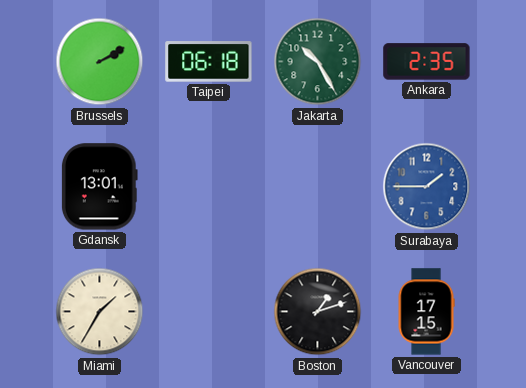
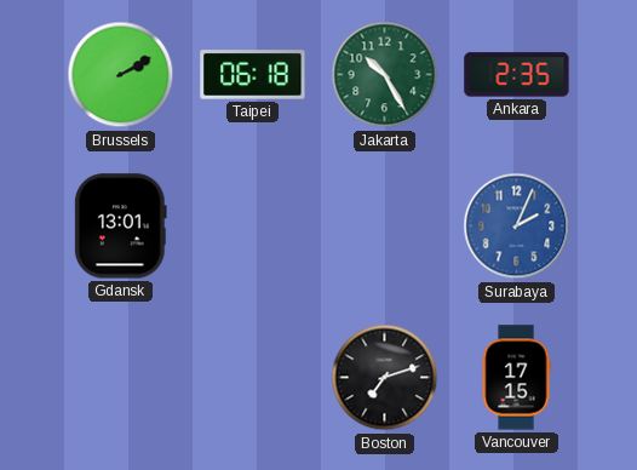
Surabaya: 1:45 -> 2:04 (517, 227)
Miami: 1:35 -> none (100, 312)
Boston: 1:12 -> 7:12 (385, 378)
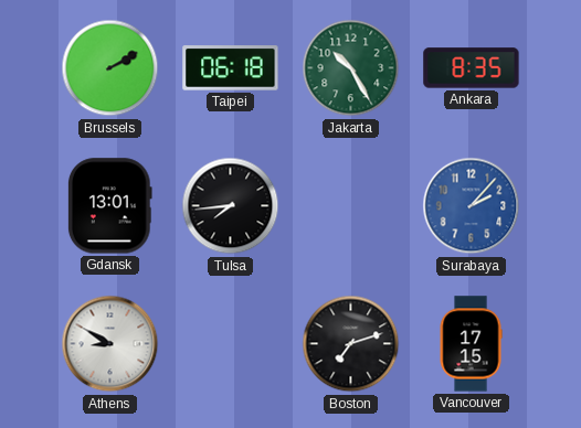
Ankara: 2:35 -> 8:35 (472, 68)
Tulsa: none -> 7:44 (231, 206)
Surabaya: 2:04 -> 2:07 (472, 206)
Athens: none -> 8:50 (110, 344)
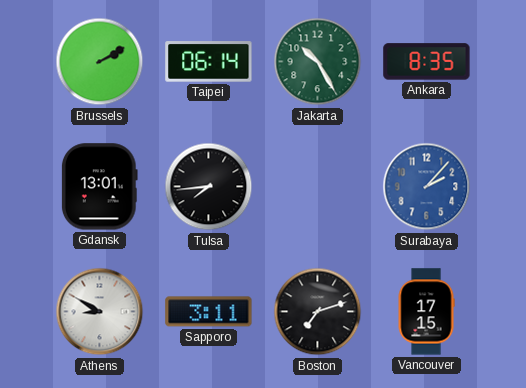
Taipei: 06:18 -> 06:14 (209, 62)
Sapporo: none -> 3:11 (209, 312)
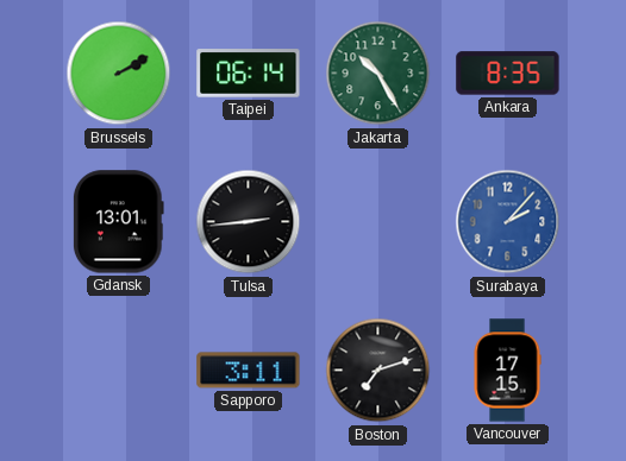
Tulsa: 7:44 -> 2:44 (249, 222)
Athens: 8:50 -> none (100, 312)
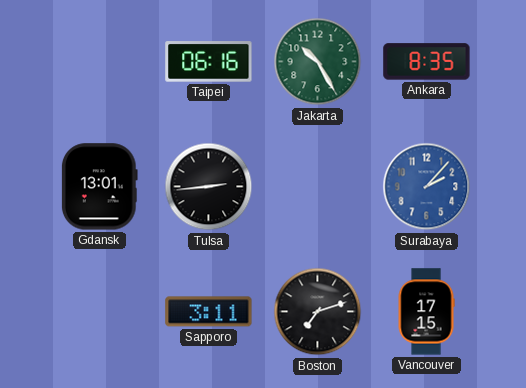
Brussels: 2:10 -> none (119, 74)
Taipei: 06:14 -> 06:16 (209, 62)
